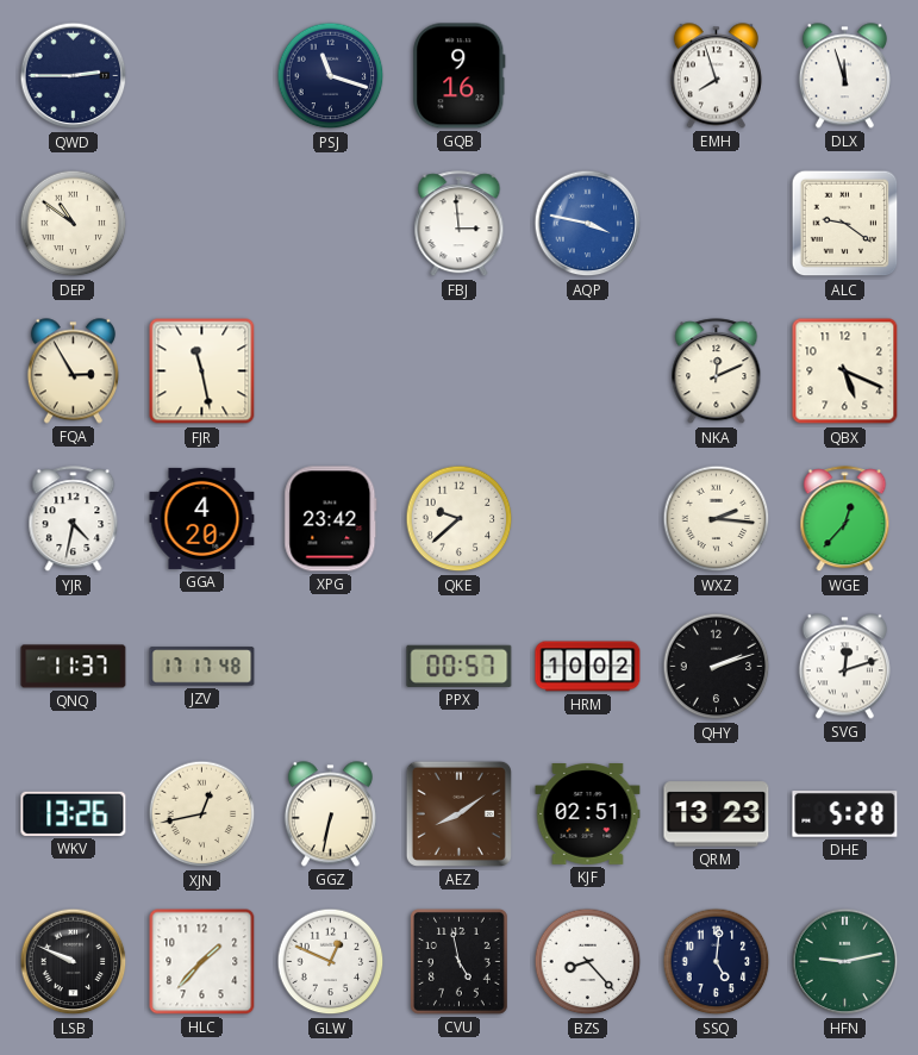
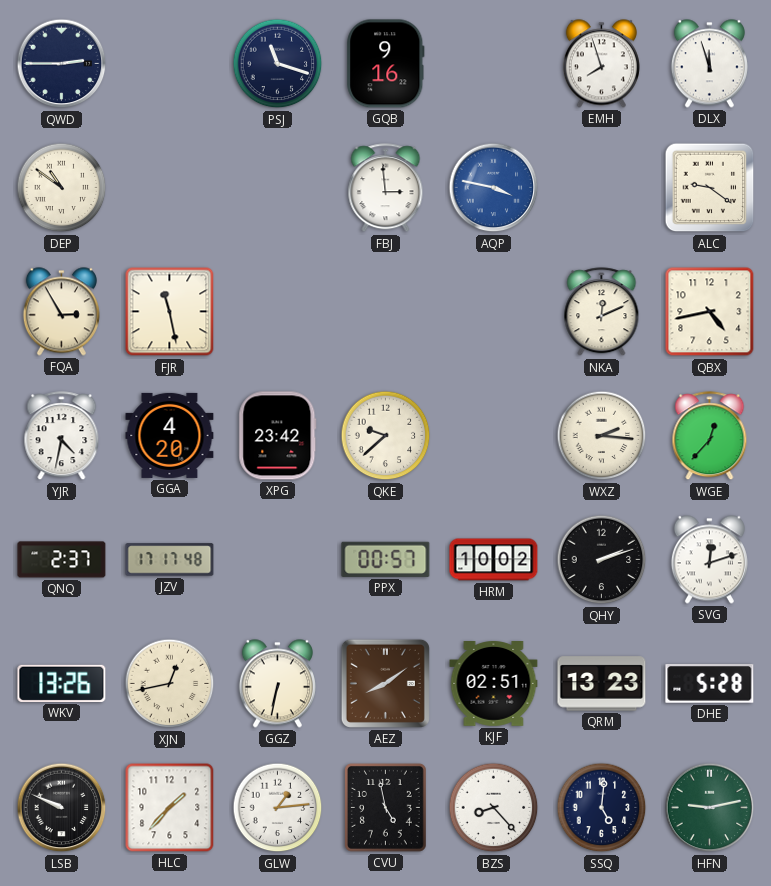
QBX: 5:19 -> 4:43 (710, 312)
QNQ: 11:37 -> 2:37 (62, 560)
GLW: 12:49 -> 1:14 (278, 808)
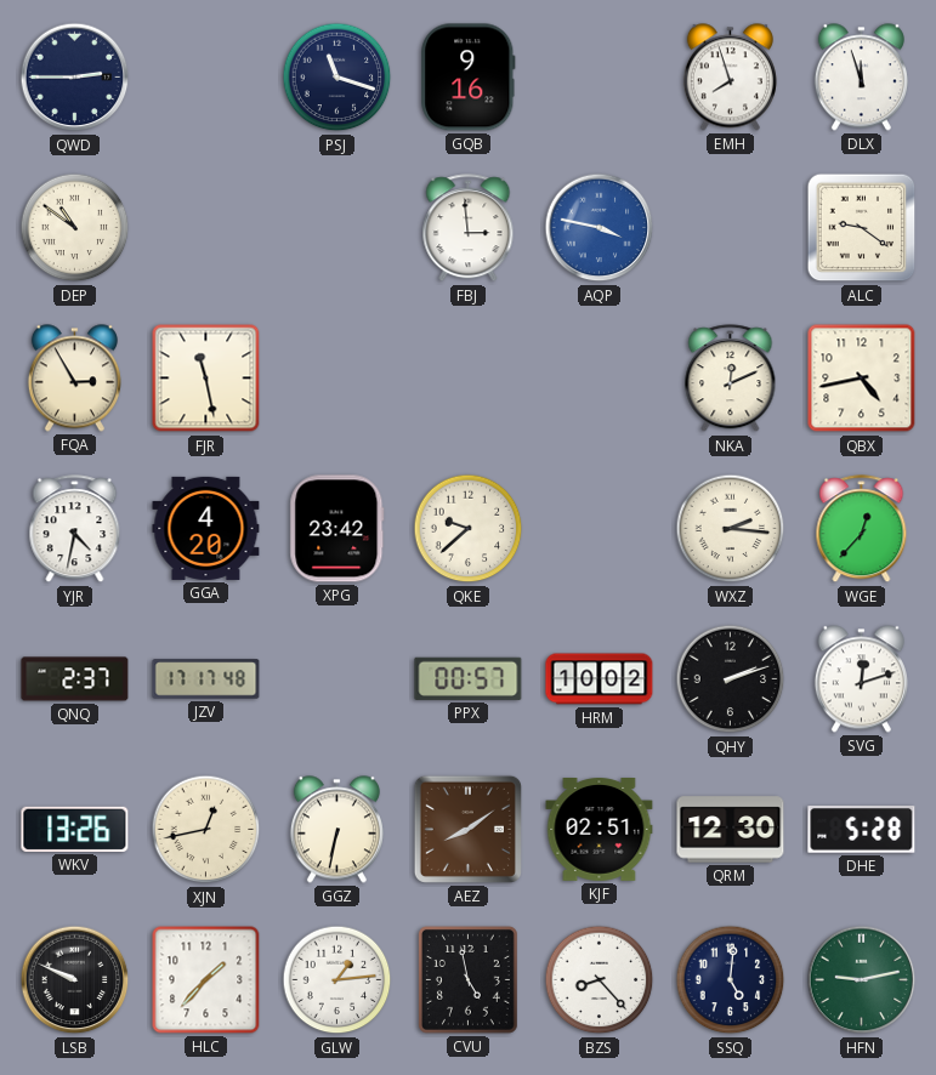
QRM: 13:23 -> 12:30 (731, 830)
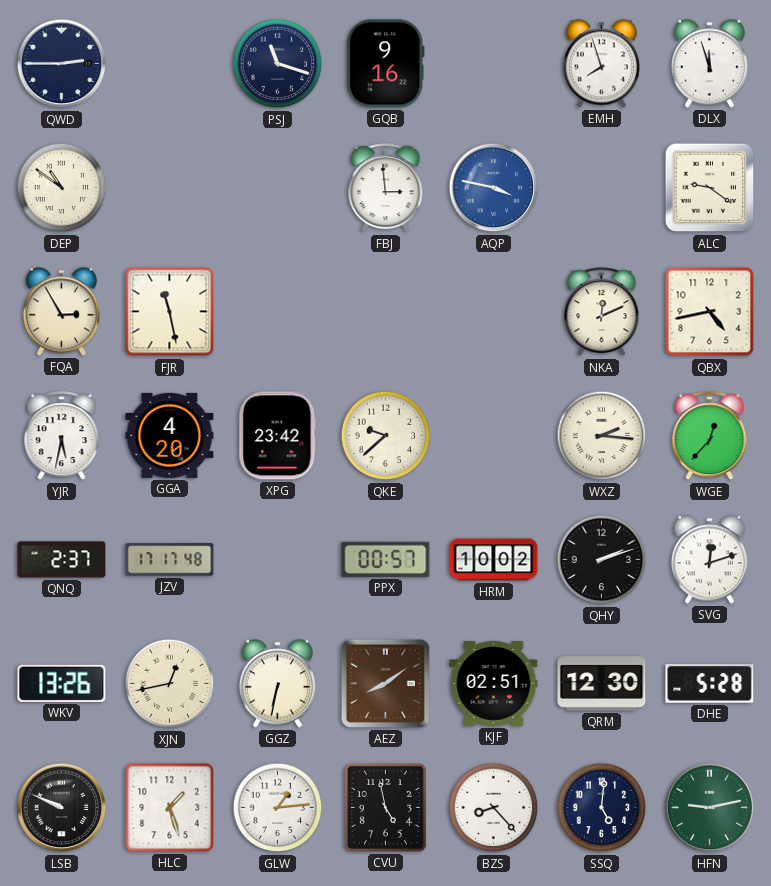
YJR: 4:32 -> 5:32 (62, 436)
HLC: 1:37 -> 1:27 (170, 808)
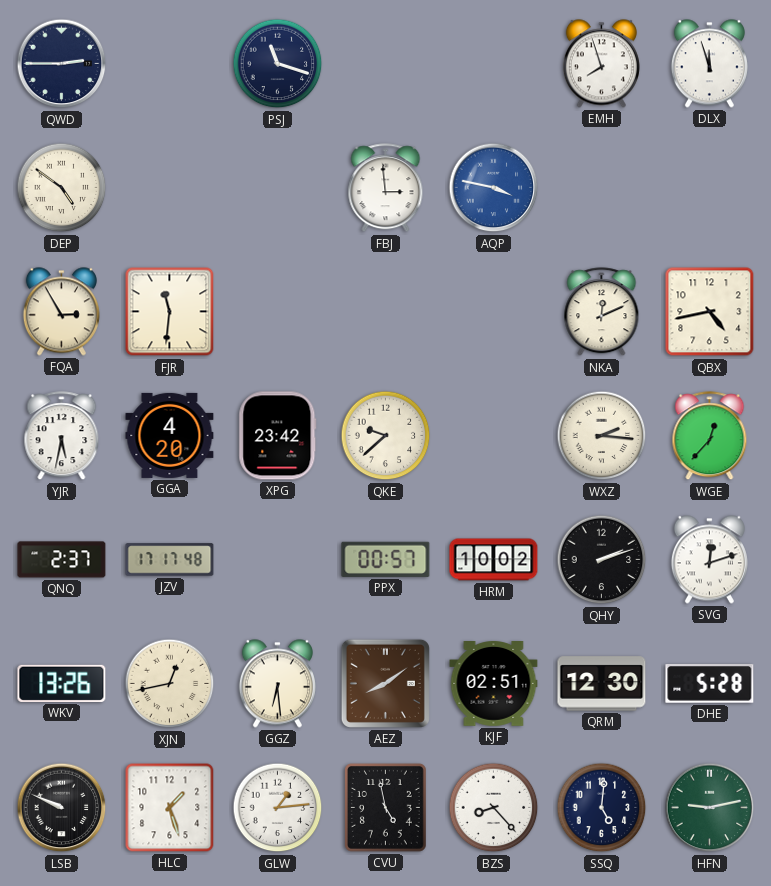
GQB: 9:16 -> none (386, 64)
DEP: 10:51 -> 4:51 (62, 188)
ALC: 9:21 -> none (710, 188)
FJR: 11:28 -> 11:31 (170, 312)
GGZ: 6:32 -> 6:29 (277, 684)
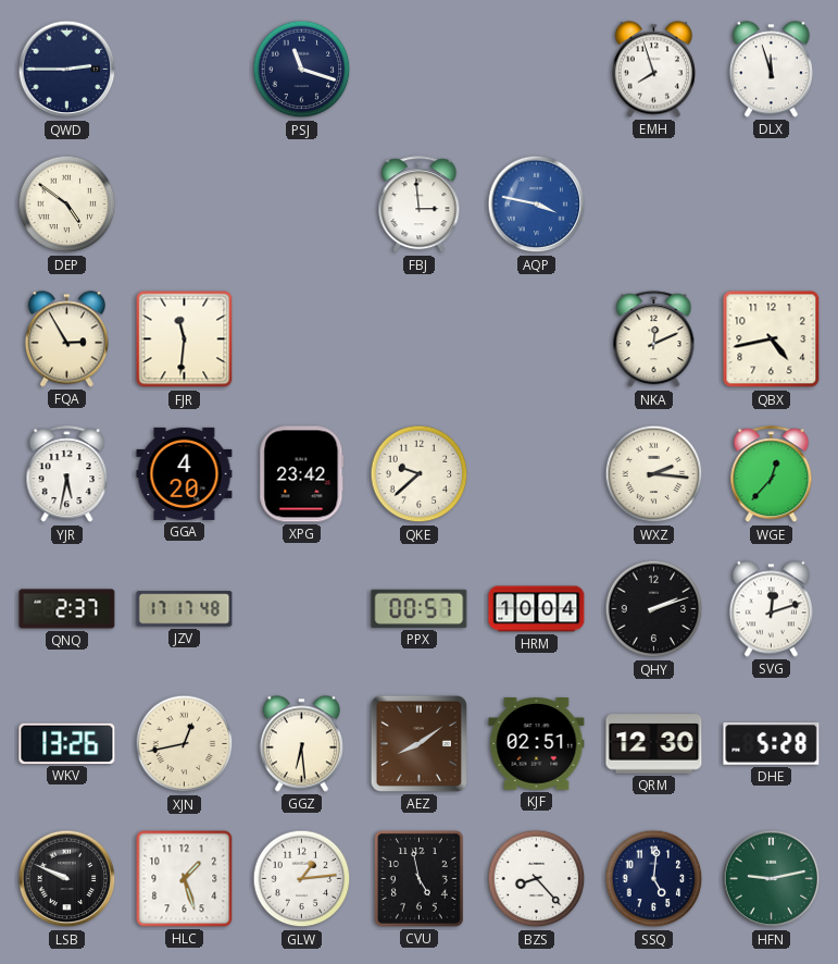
HRM: 10:02 -> 10:04 (537, 609)
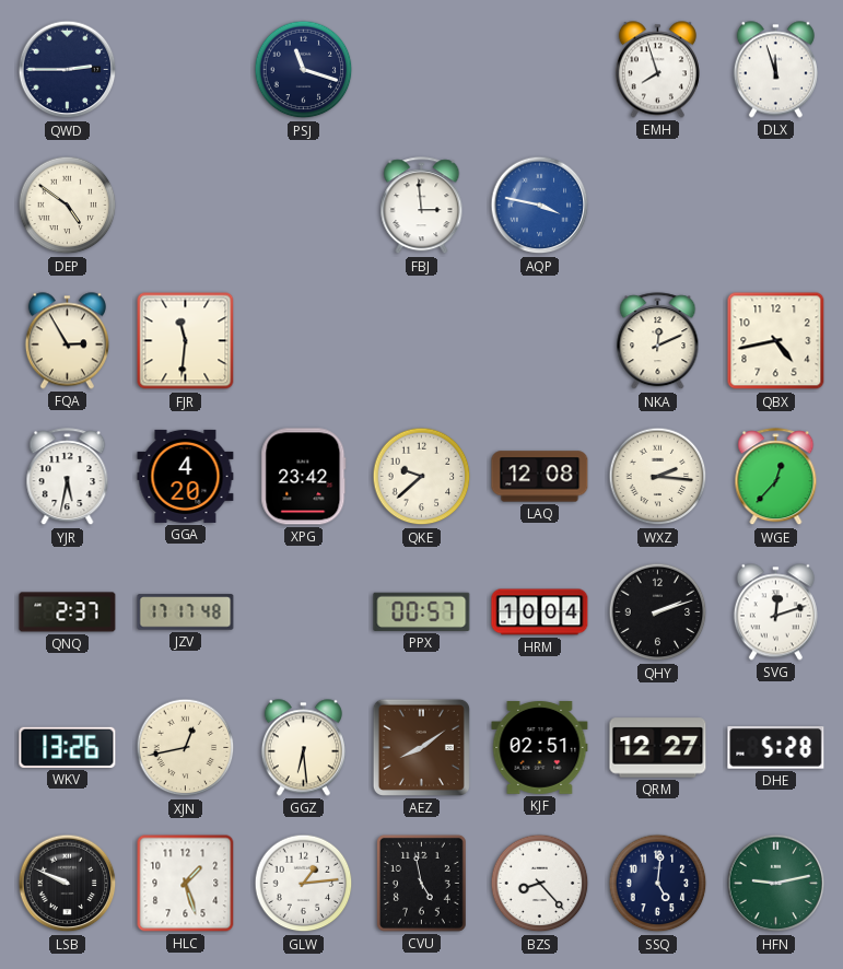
LAQ: none -> 12:08 (540, 477)
QRM: 12:30 -> 12:27 (658, 748)
